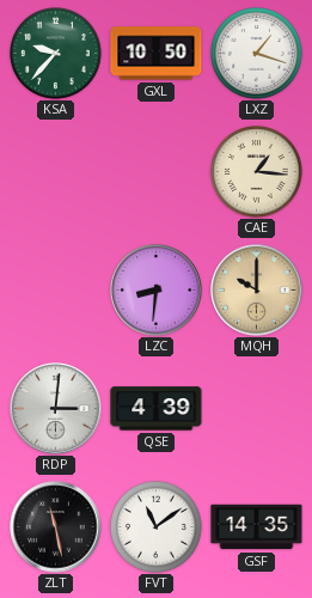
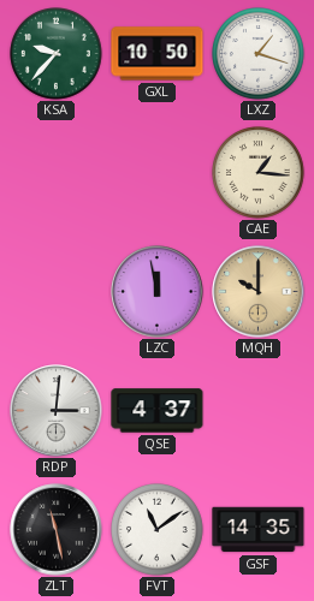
LZC: 8:31 -> 11:58 (158, 292)
QSE: 4:39 -> 4:37 (158, 411)
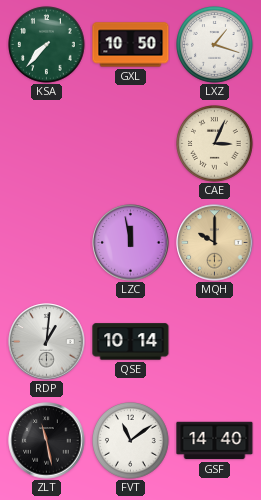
KSA: 9:37 -> 7:37 (47, 45)
CAE: 1:16 -> 3:04 (215, 144)
RDP: 3:01 -> 1:01 (47, 342)
QSE: 4:37 -> 10:14 (131, 342)
GSF: 14:35 -> 14:40 (215, 441)
